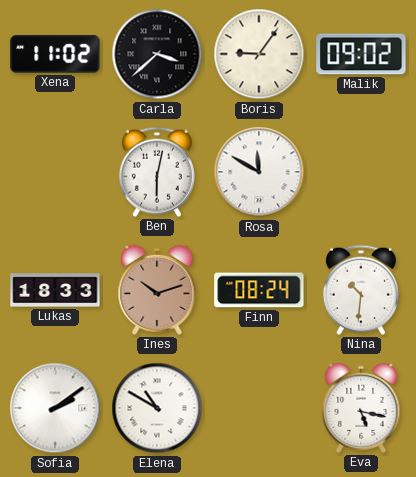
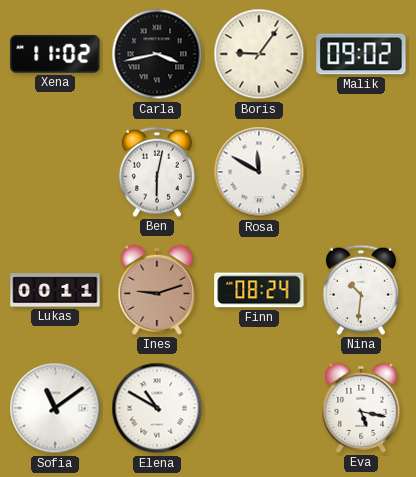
Carla: 3:38 -> 3:43 (157, 54)
Lukas: 18:33 -> 00:11 (55, 290)
Ines: 10:12 -> 9:12 (157, 290)
Sofia: 2:09 -> 11:09 (55, 408)
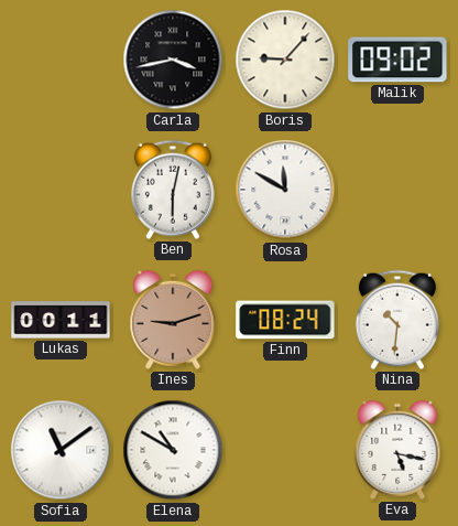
Xena: 11:02 -> none (55, 55)
Boris: 9:06 -> 9:07 (285, 60)
